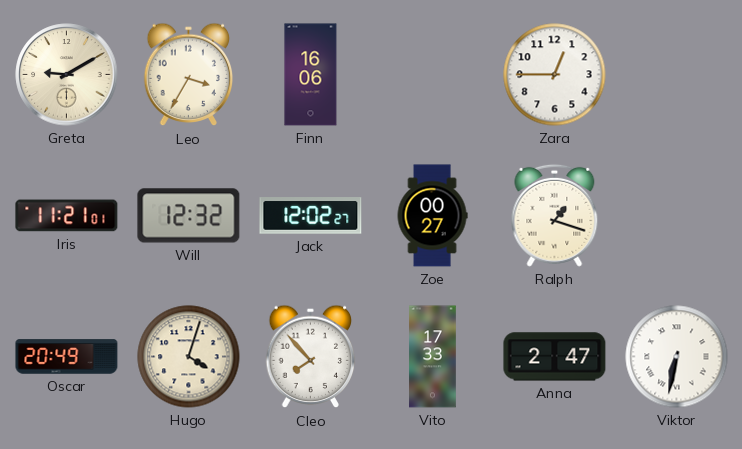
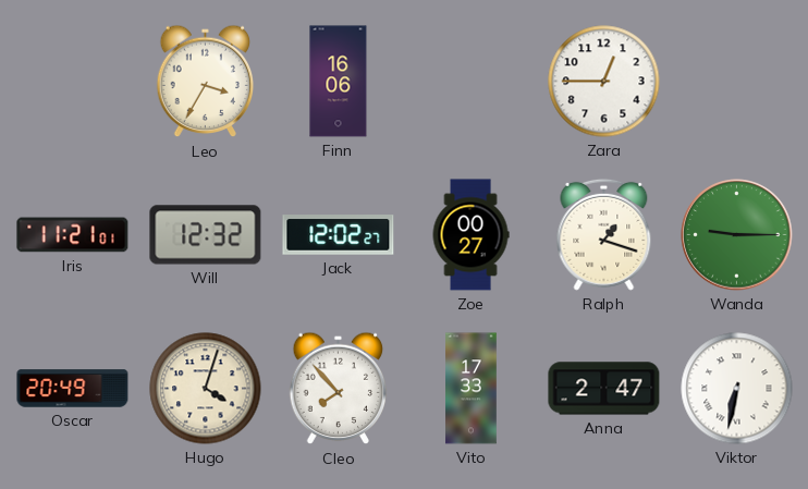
Greta: 9:10 -> none (67, 75)
Wanda: none -> 9:15 (737, 235)
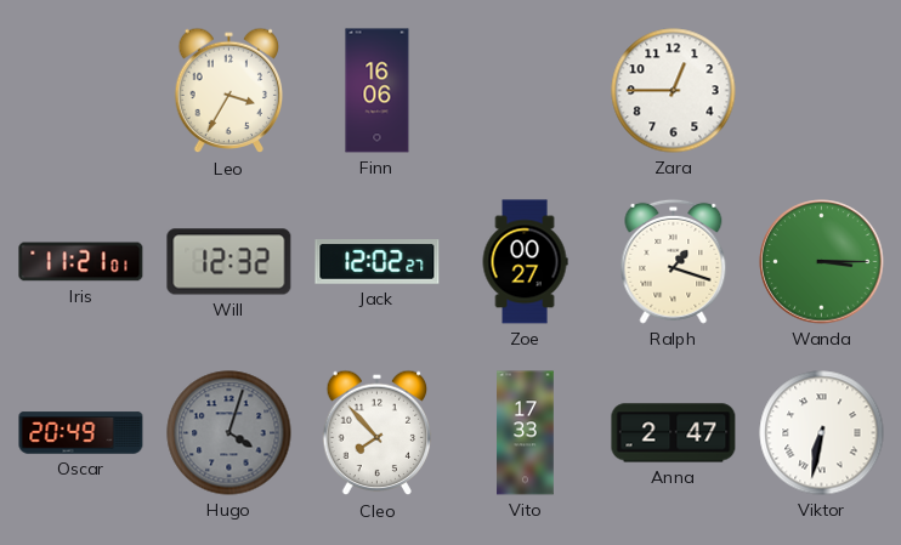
Wanda: 9:15 -> 3:15 (822, 262)
Hugo dial: cream -> grey (229, 433)
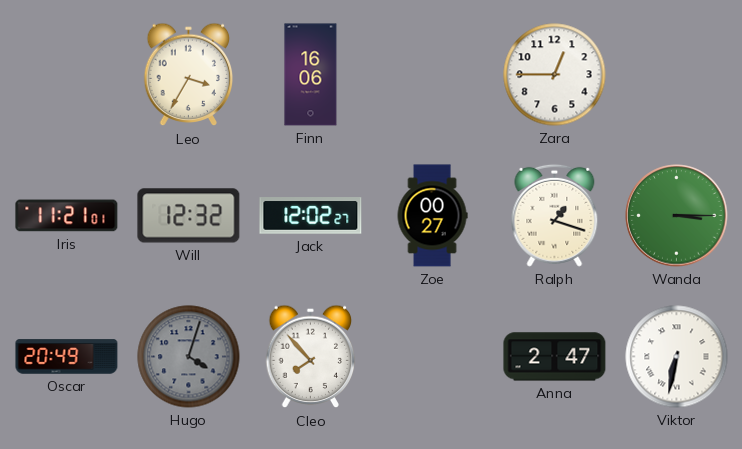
Vito: 17:33 -> none (526, 433)
